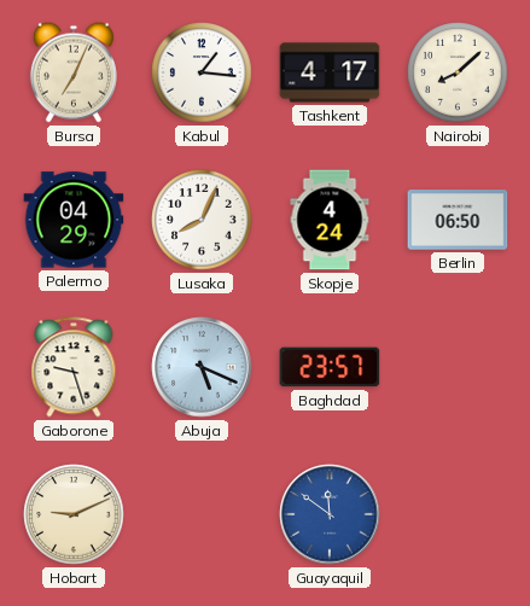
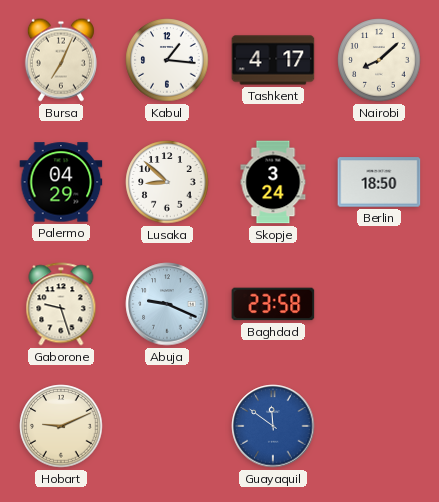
Lusaka: 8:04 -> 8:52 (167, 182)
Skopje: 4:24 -> 3:24 (273, 182)
Berlin: 06:50 -> 18:50 (379, 182)
Abuja: 5:19 -> 9:19 (167, 304)
Baghdad: 23:57 -> 23:58 (273, 304)
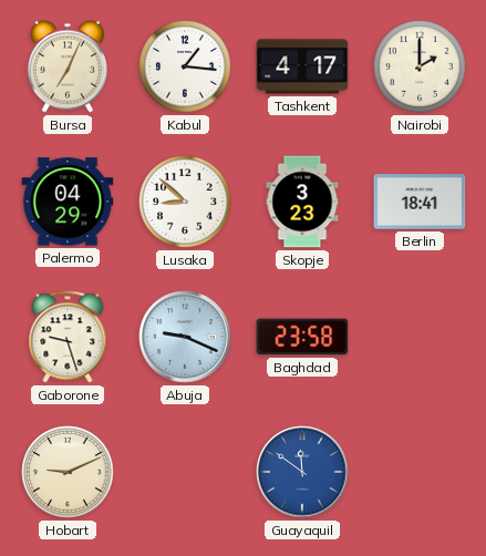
Nairobi: 8:08 -> 2:00 (420, 66)
Skopje: 3:24 -> 3:23 (302, 202)
Berlin: 18:50 -> 18:41 (420, 202)
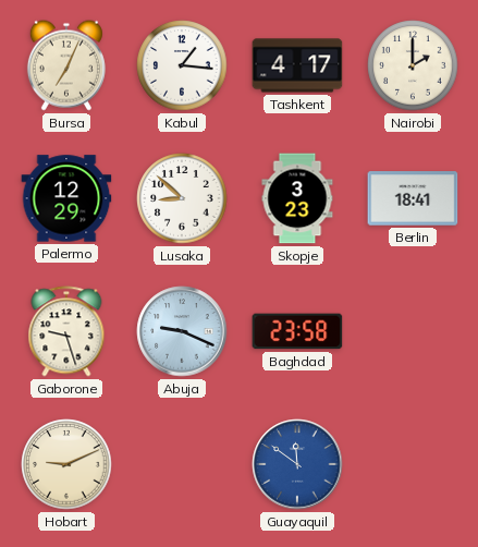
Palermo: 04:29 -> 12:29 (66, 198)
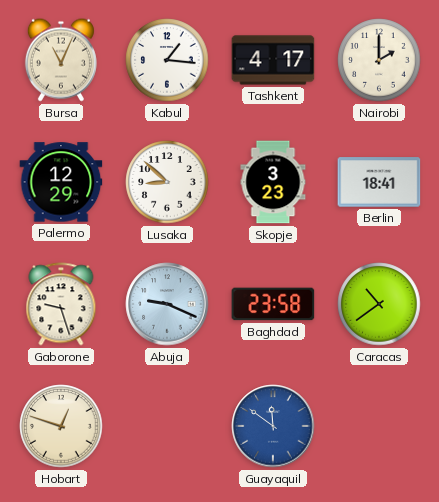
Bursa: 7:04 -> 11:04 (61, 60)
Caracas: none -> 10:39 (379, 304)
Hobart: 9:11 -> 12:48 (61, 426)
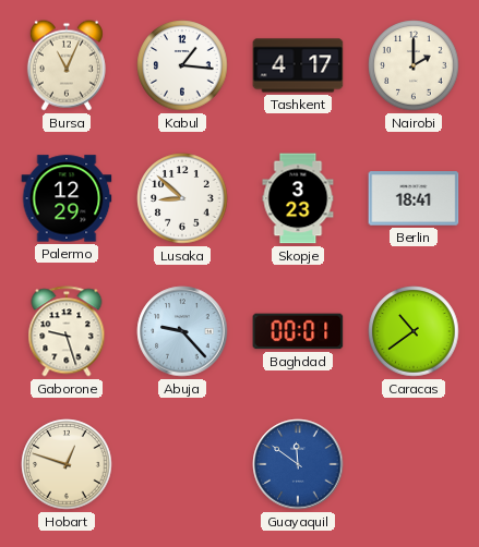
Abuja: 9:19 -> 9:23 (182, 331)
Baghdad: 23:58 -> 00:01 (298, 331)
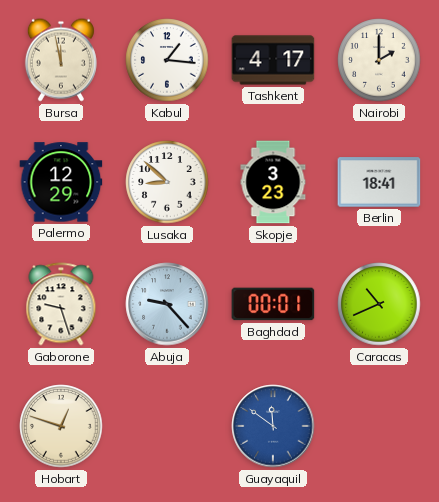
Bursa: 11:04 -> 11:58 (61, 60)
Caracas: 10:39 -> 10:41 (379, 304)
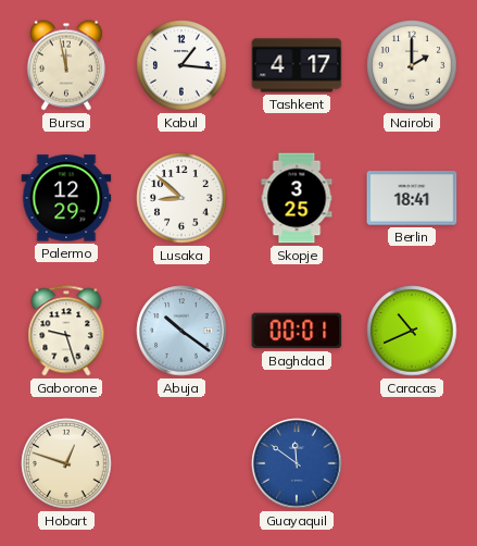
Skopje: 3:23 -> 3:25 (297, 198)
Abuja: 9:23 -> 10:21 (181, 331)
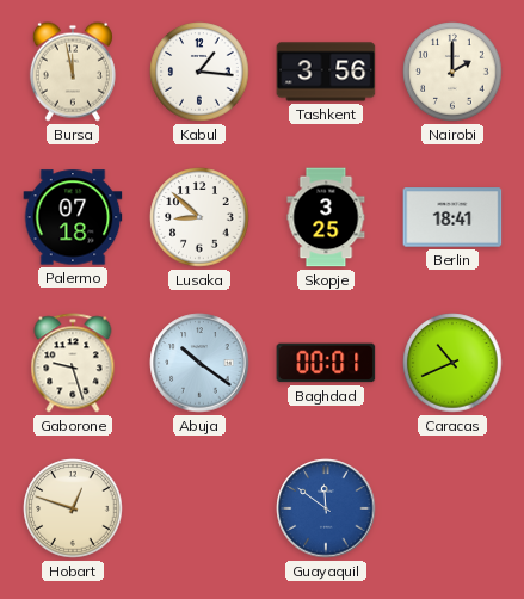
Tashkent: 4:17 -> 3:56 (326, 72)
Palermo: 12:29 -> 07:18 (73, 217)
